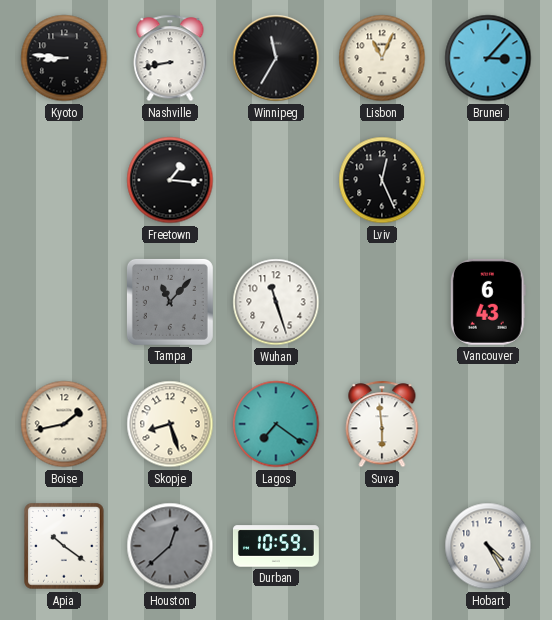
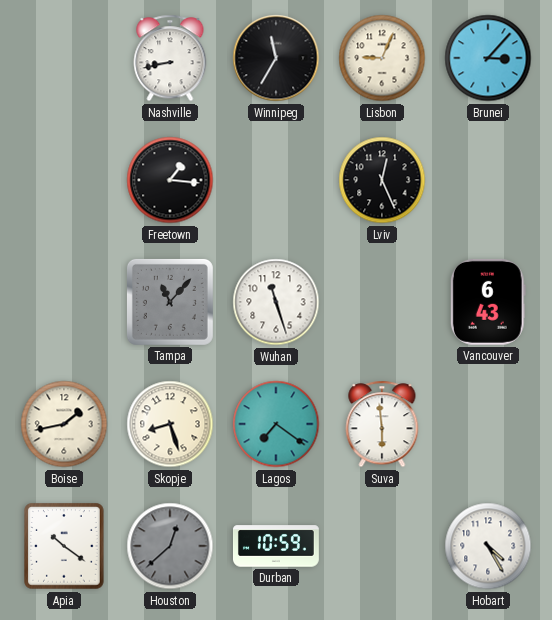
Kyoto: 8:46 -> none (64, 58)
Lisbon: 11:04 -> 9:04 (382, 58)
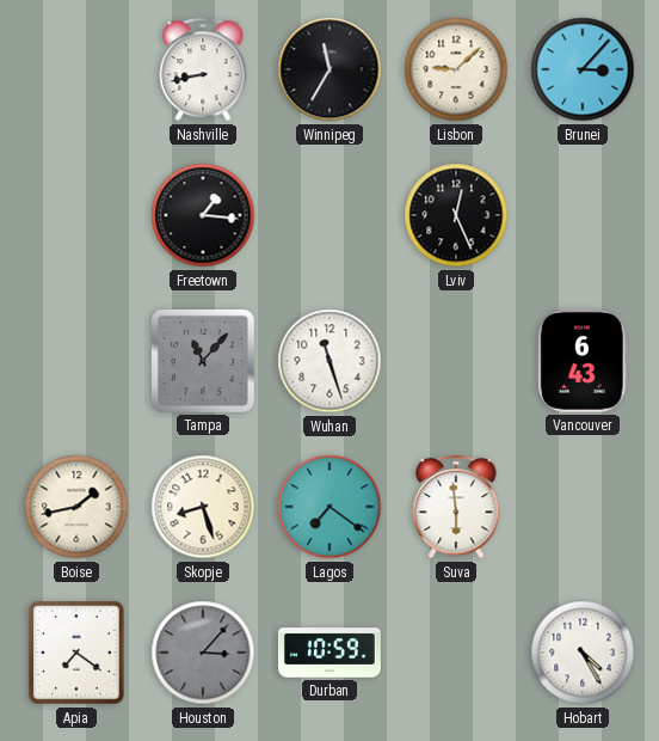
Lisbon: 9:04 -> 9:08 (456, 69)
Apia: 10:21 -> 7:21 (78, 653)
Houston: 12:38 -> 3:07 (203, 653)
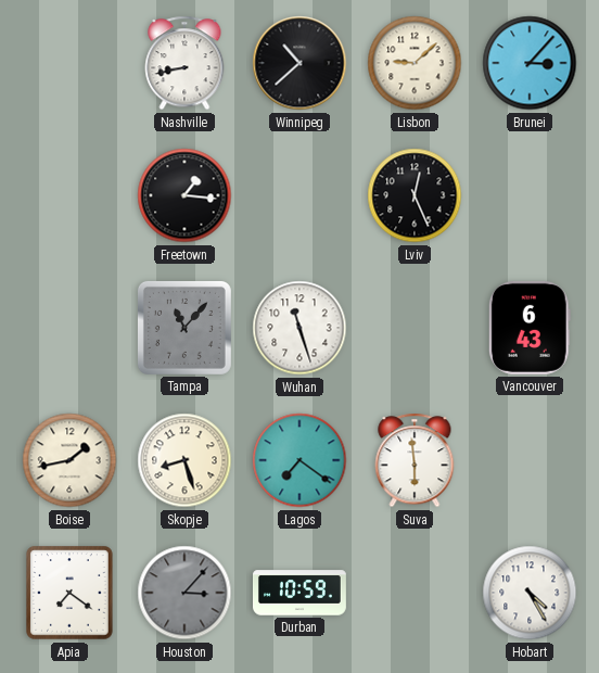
Winnipeg: 11:35 -> 10:38 (299, 63)
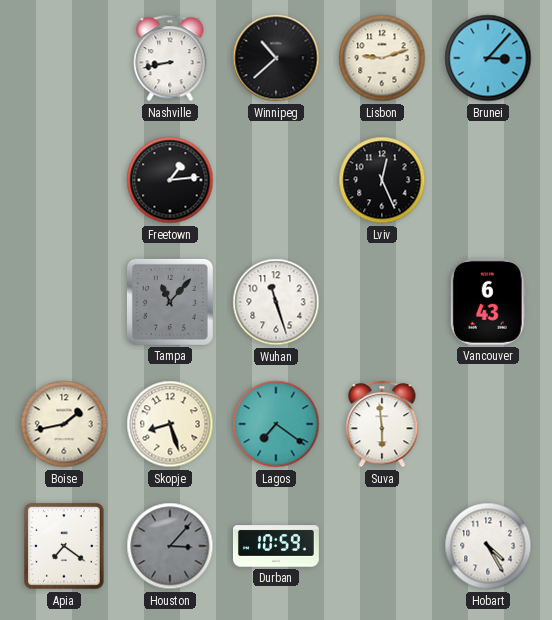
Lisbon: 9:08 -> 9:12 (382, 58)
Freetown: 1:16 -> 1:14 (170, 180)
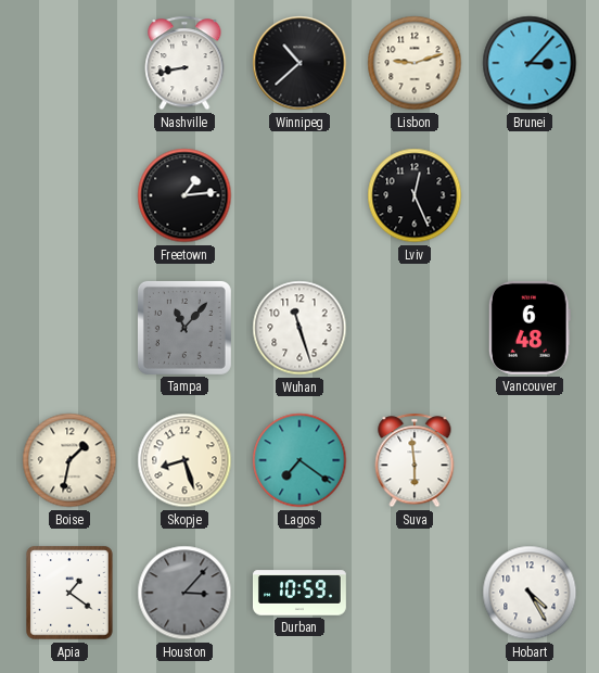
Vancouver: 6:43 -> 6:48 (530, 328)
Boise: 1:43 -> 1:32 (69, 460)
Apia: 7:21 -> 1:21 (71, 593)
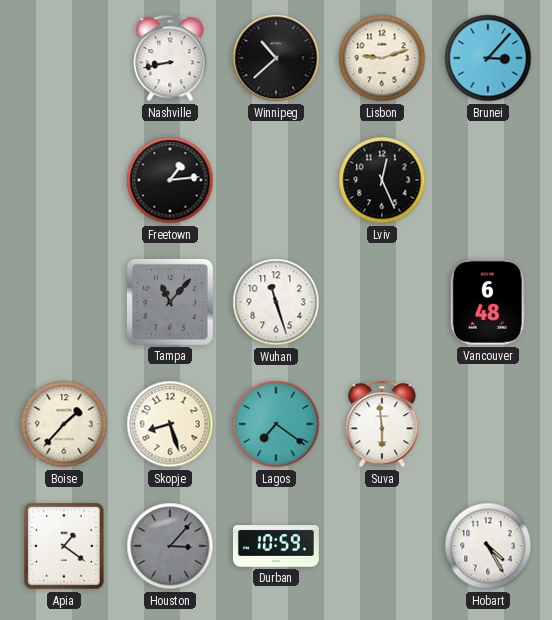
Boise: 1:32 -> 1:37 (64, 424)
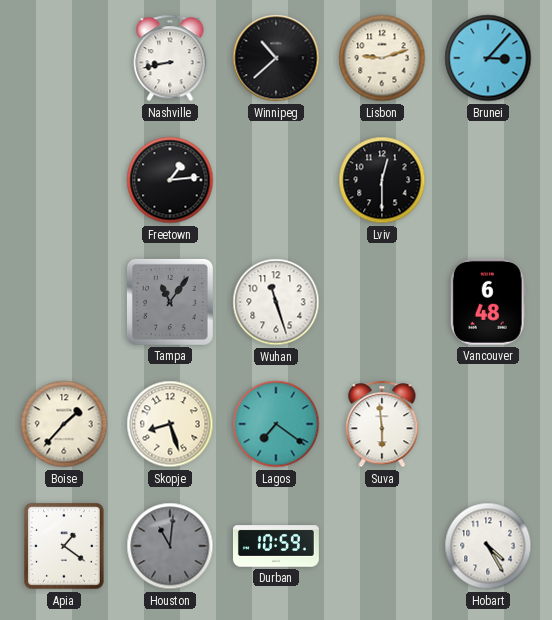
Lviv: 12:26 -> 12:30 (382, 180)
Tampa: 11:07 -> 11:06 (170, 302)
Houston: 3:07 -> 11:01 (170, 546)
